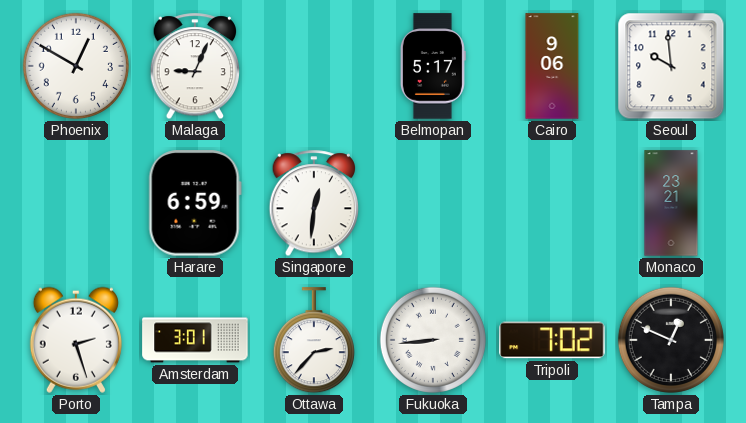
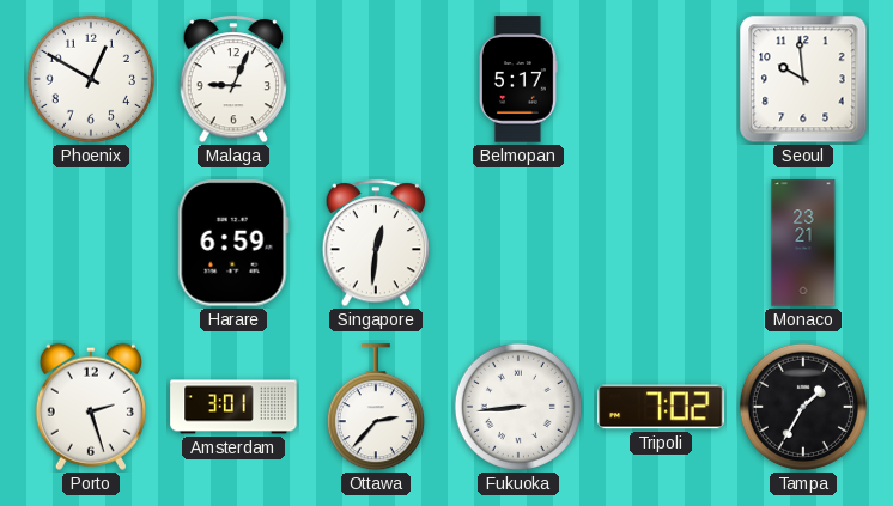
Cairo: 9:06 -> none (552, 66)
Tampa: 12:49 -> 1:35 (803, 407)
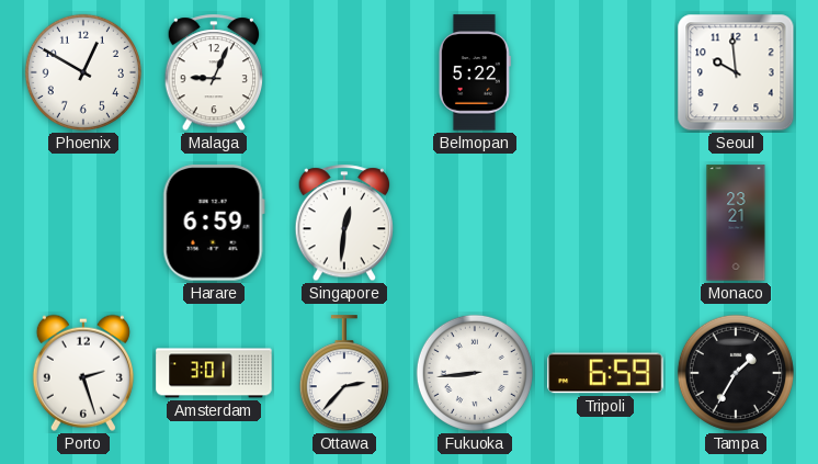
Belmopan: 5:17 -> 5:22 (475, 72)
Tripoli: 7:02 -> 6:59 (605, 373)
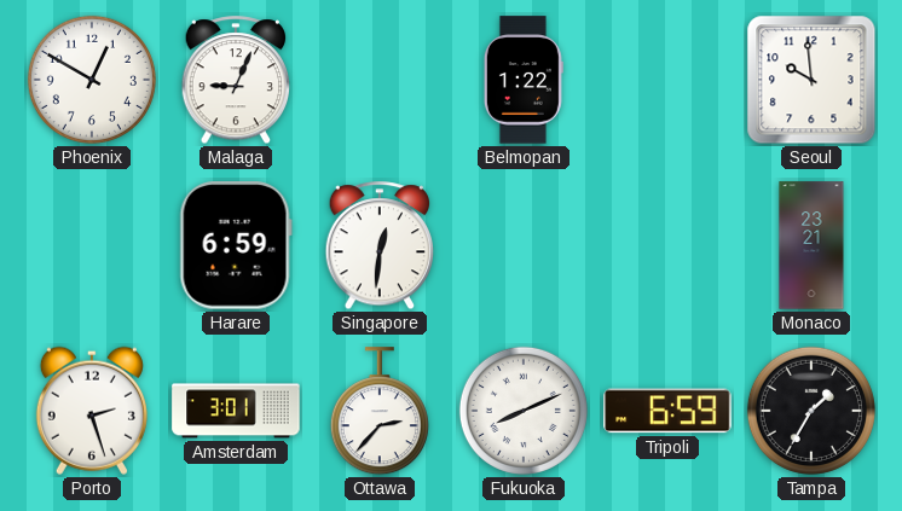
Belmopan: 5:22 -> 1:22 (524, 80)
Fukuoka: 8:44 -> 8:11 (524, 411)
